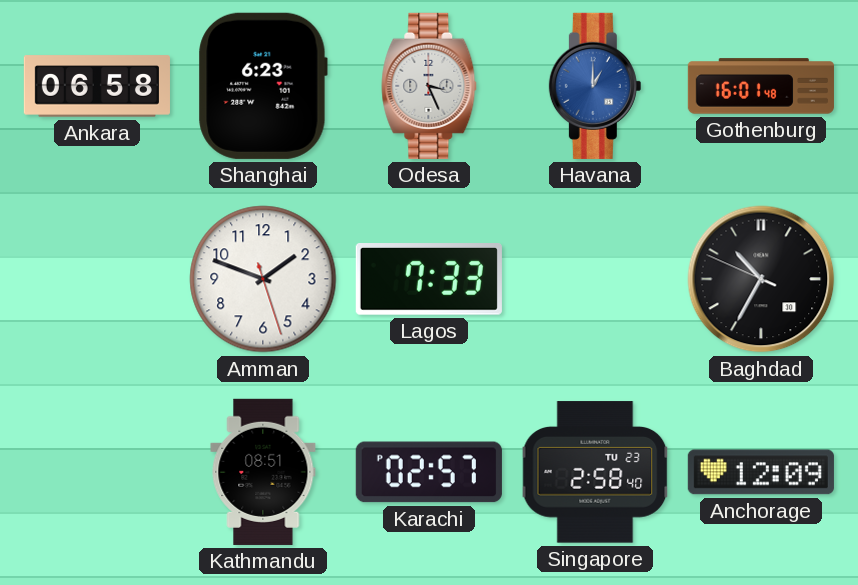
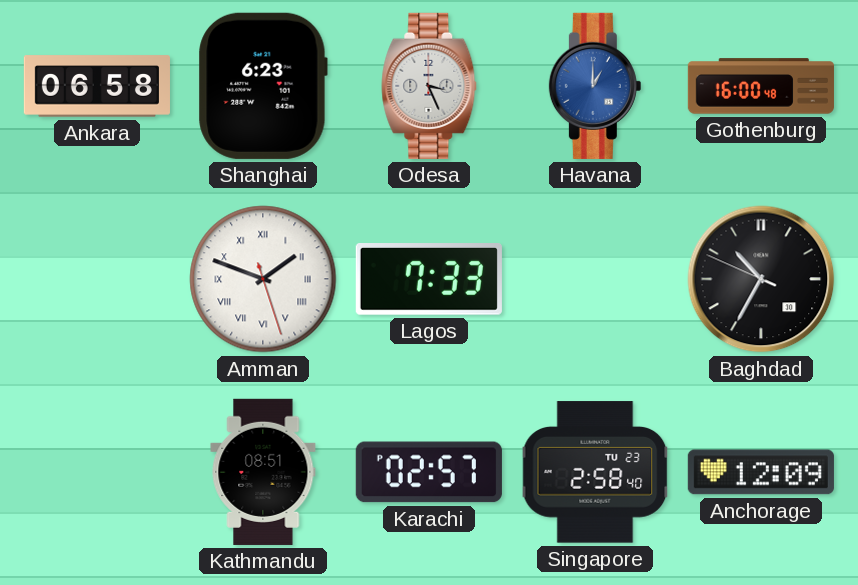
Gothenburg: 16:01 -> 16:00 (761, 86)
Amman numerals: Arabic -> Roman (263, 279)
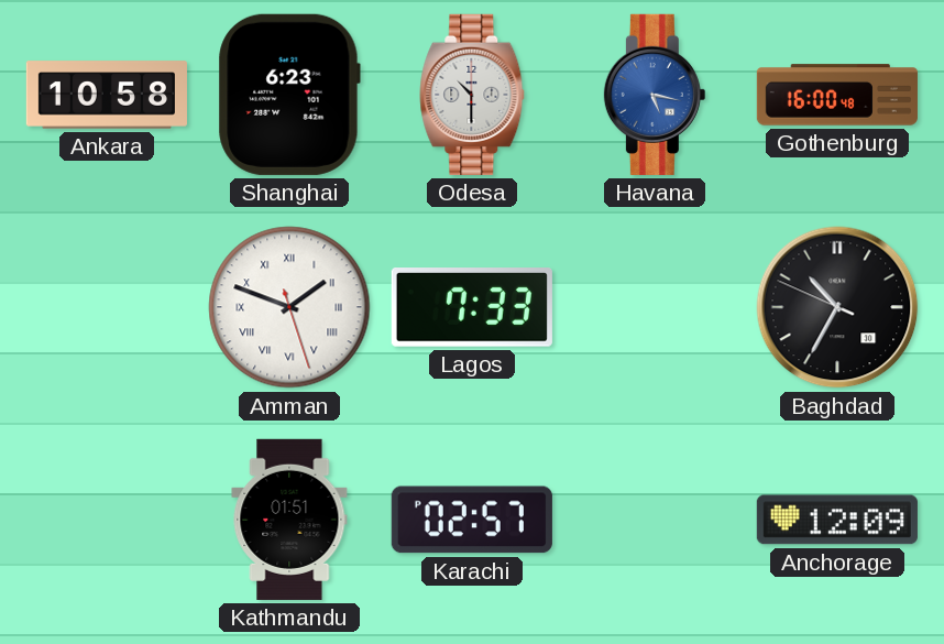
Ankara: 06:58 -> 10:58 (107, 95)
Odesa: 3:26 -> 10:30 (472, 95)
Havana: 1:00 -> 5:17 (655, 95)
Kathmandu: 08:51 -> 01:51 (289, 520)
Singapore: 2:58 -> none (595, 472)
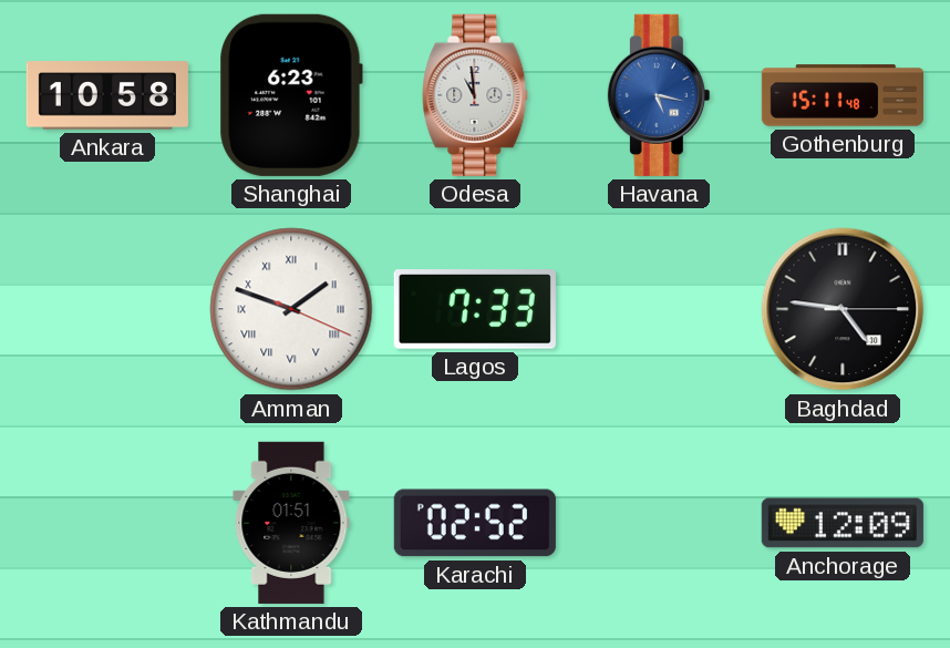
Odesa: 10:30 -> 10:59 (475, 95)
Gothenburg: 16:00 -> 15:11 (843, 95)
Amman: 1:48:27 -> 1:48:19 (291, 309)
Baghdad: 10:34 -> 4:46 (843, 309)
Karachi: 02:57 -> 02:52 (475, 523)
